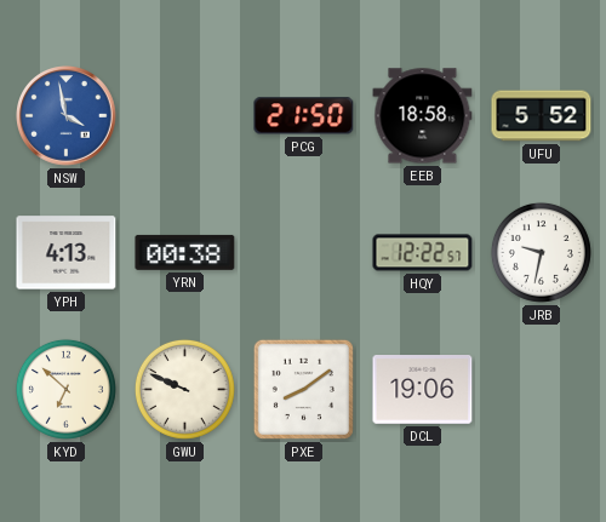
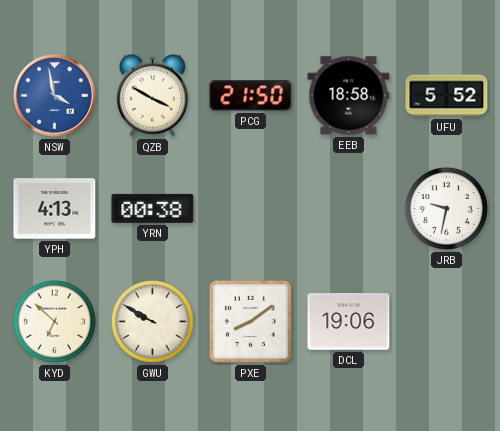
QZB: none -> 3:50 (152, 95)
HQY: 12:22 -> none (423, 253)
GWU: 9:49 -> 9:50 (152, 321)
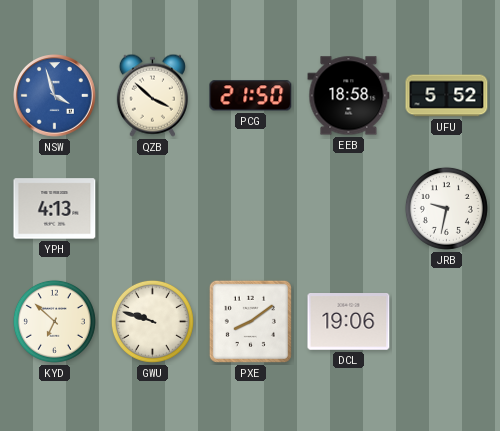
NSW: 3:58 -> 3:57 (55, 96)
QZB: 3:50 -> 3:52 (152, 95)
YRN: 00:38 -> none (153, 208)
GWU: 9:50 -> 9:48 (152, 321)
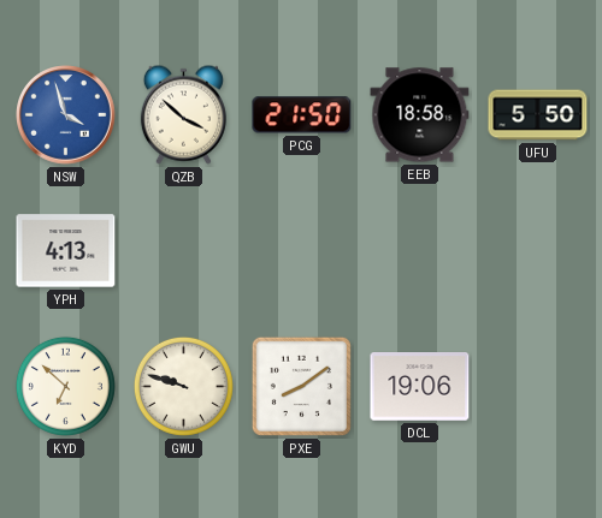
UFU: 5:52 -> 5:50 (538, 115)
JRB: 9:32 -> none (446, 208)
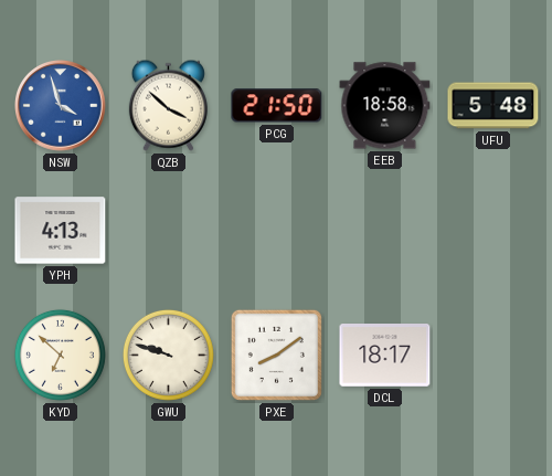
UFU: 5:50 -> 5:48 (493, 106)
DCL: 19:06 -> 18:17 (385, 356)
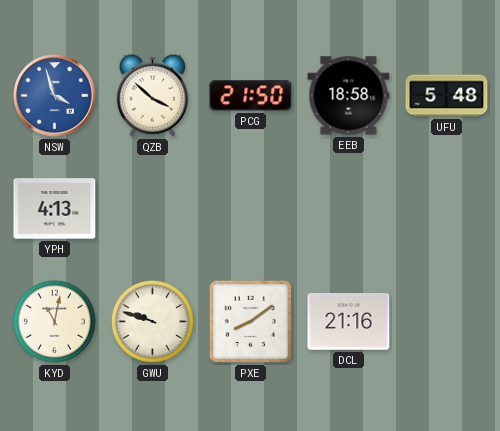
KYD: 6:52 -> 11:02 (54, 321)
DCL: 18:17 -> 21:16 (349, 322)
